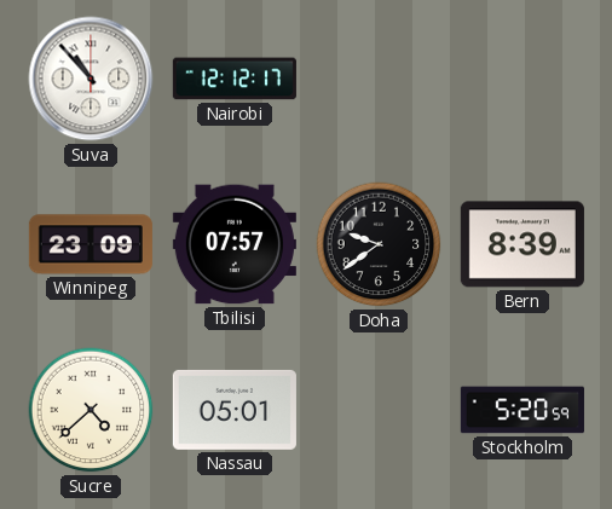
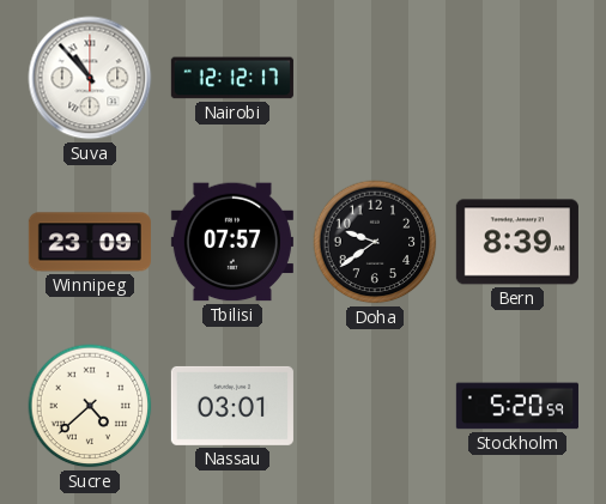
Nassau: 05:01 -> 03:01 (232, 406)
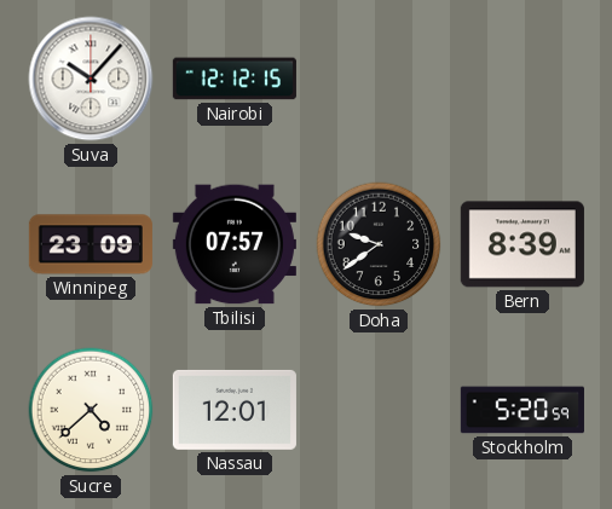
Suva: 10:53 -> 10:07 (91, 79)
Nairobi: 12:12:17 -> 12:12:15 (235, 79)
Nassau: 03:01 -> 12:01 (235, 410)
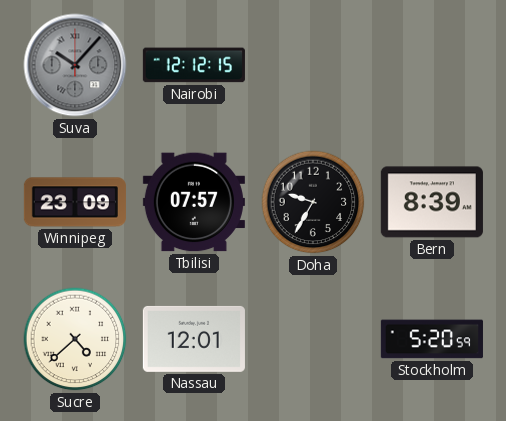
Suva dial: white -> grey (75, 65)
Doha: 9:39 -> 9:35 (313, 202)
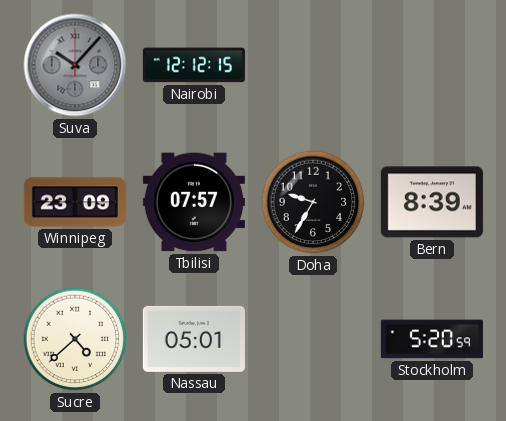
Nassau: 12:01 -> 05:01 (194, 339)
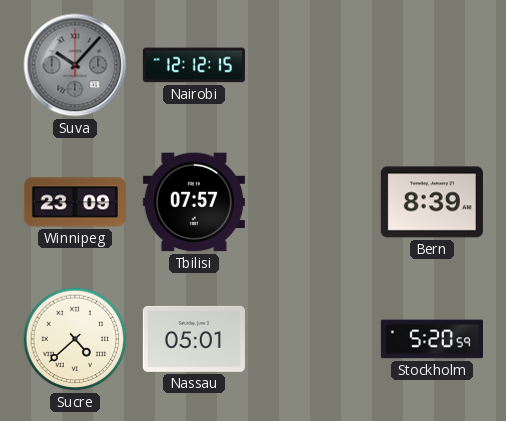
Doha: 9:35 -> none (313, 202)
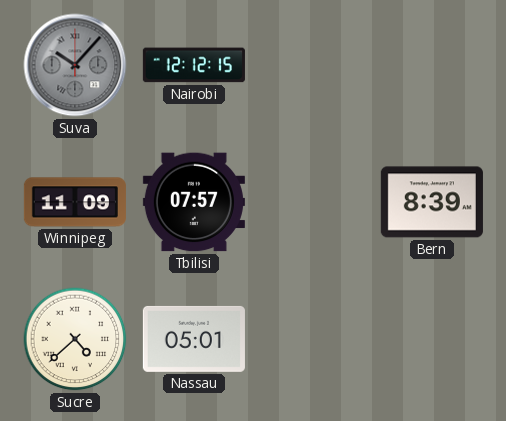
Winnipeg: 23:09 -> 11:09 (75, 202)
Stockholm: 5:20 -> none (432, 339)
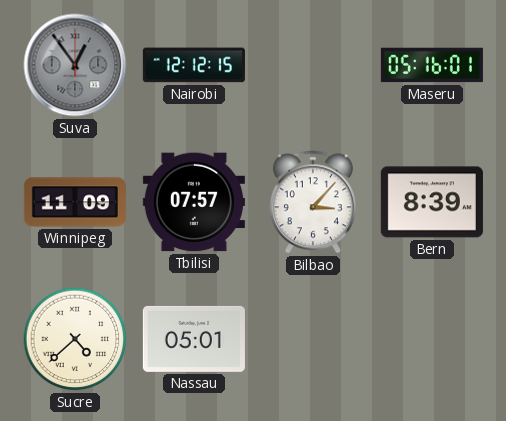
Suva: 10:07 -> 12:54 (75, 65)
Maseru: none -> 05:16 (432, 65)
Bilbao: none -> 3:07 (313, 202)
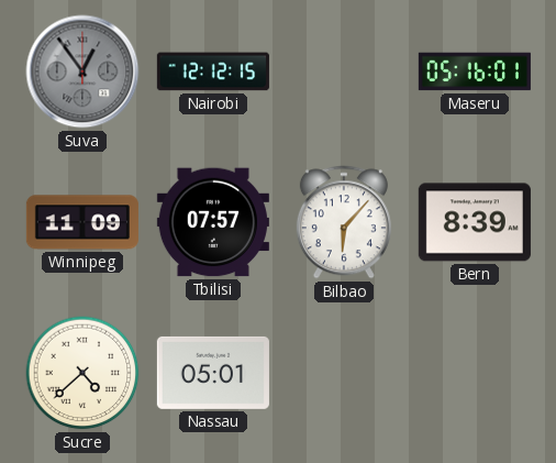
Bilbao: 3:07 -> 6:07 (344, 222)
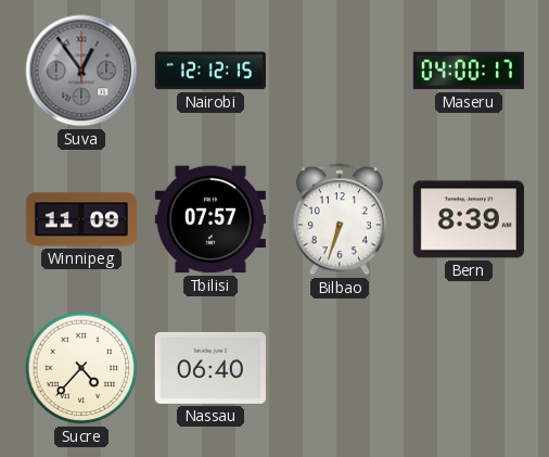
Maseru: 05:16 -> 04:00 (469, 71)
Bilbao: 6:07 -> 6:33 (340, 219)
Sucre: 4:38 -> 4:37 (81, 368)
Nassau: 05:01 -> 06:40 (210, 368)
